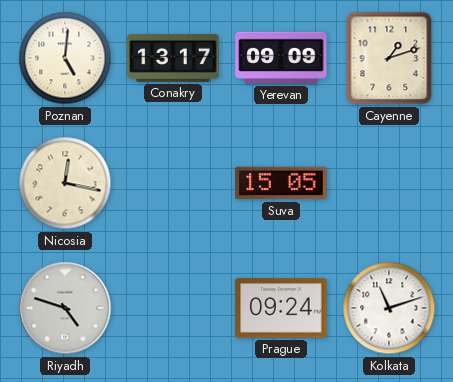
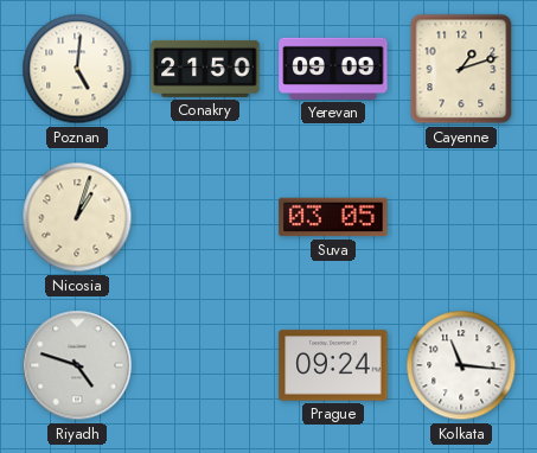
Conakry: 13:17 -> 21:50 (205, 69)
Nicosia: 12:17 -> 1:03 (77, 217)
Suva: 15:05 -> 03:05 (333, 217)
Kolkata: 11:12 -> 11:16 (461, 365)
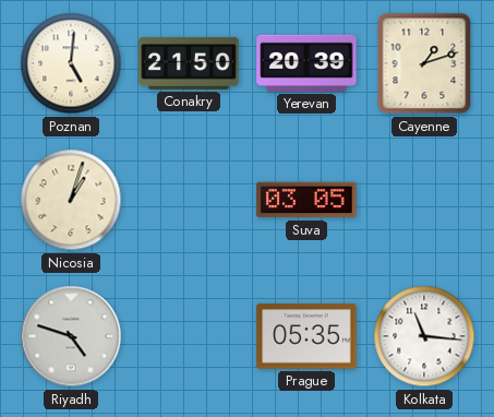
Yerevan: 09:09 -> 20:39 (306, 63)
Prague: 09:24 -> 05:35 (306, 336)
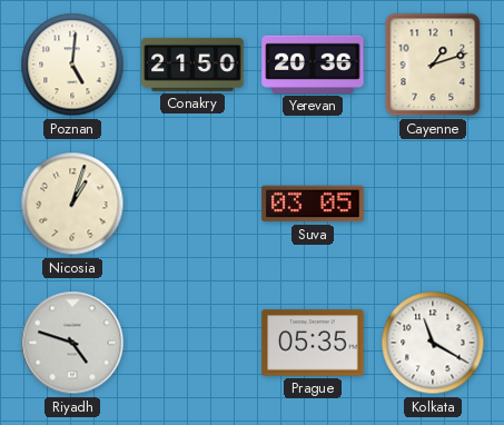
Yerevan: 20:39 -> 20:36 (313, 65)
Kolkata: 11:16 -> 11:20 (433, 343)
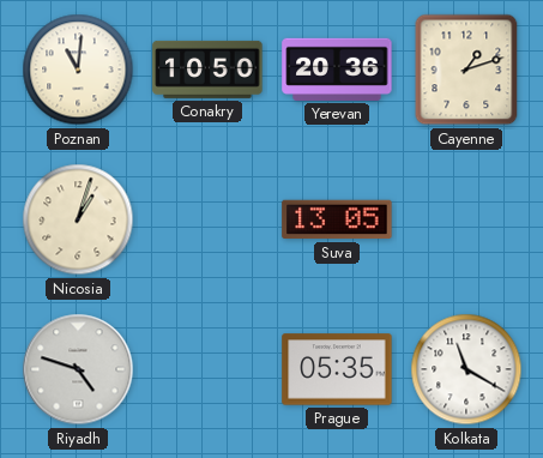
Poznan: 5:01 -> 11:01 (78, 70)
Conakry: 21:50 -> 10:50 (207, 70)
Suva: 03:05 -> 13:05 (337, 219)
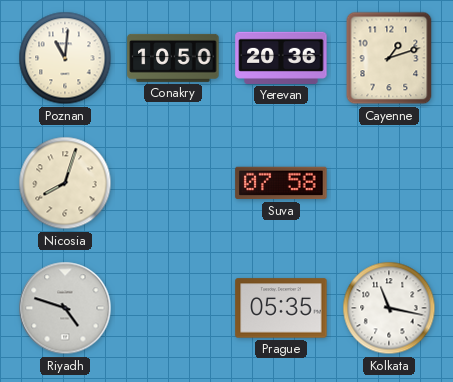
Nicosia: 1:03 -> 8:03 (65, 183)
Suva: 13:05 -> 07:58 (281, 183)
Kolkata: 11:20 -> 11:17 (389, 308)
